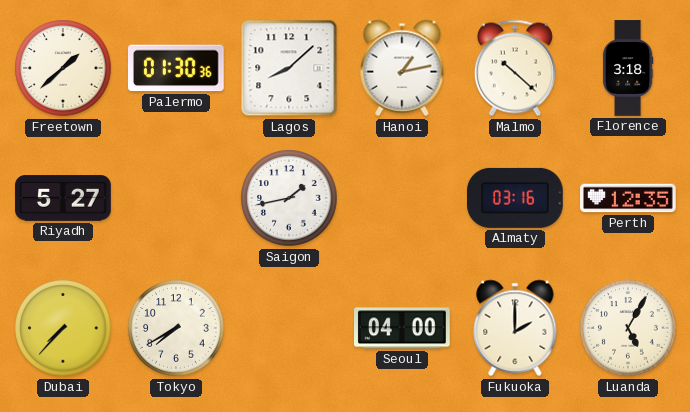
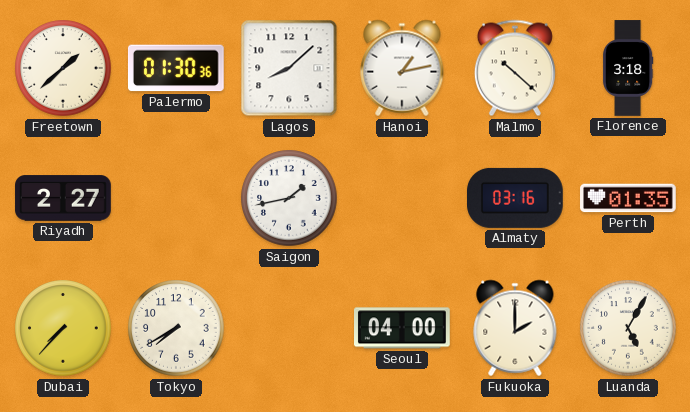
Riyadh: 5:27 -> 2:27 (63, 198)
Perth: 12:35 -> 01:35 (628, 198)
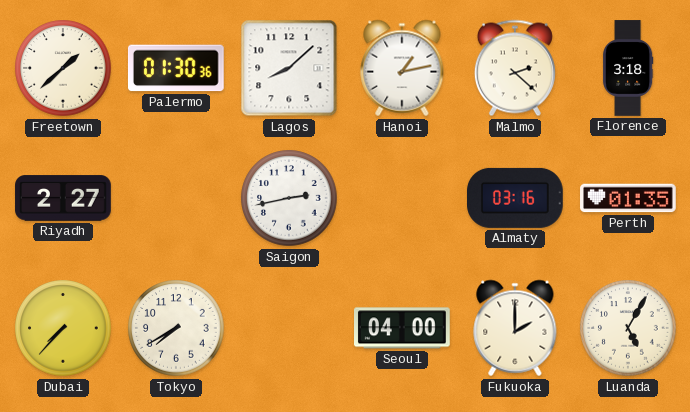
Malmo: 10:22 -> 2:22 (515, 68)
Saigon: 1:43 -> 2:43 (289, 198)
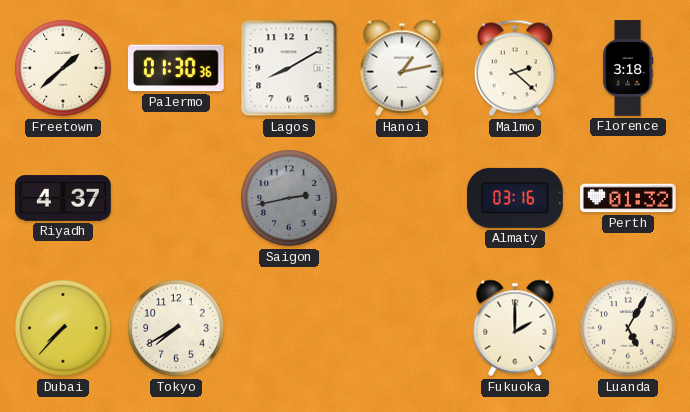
Lagos: 8:08 -> 8:10 (289, 68)
Riyadh: 2:27 -> 4:37 (63, 198)
Saigon dial: white -> grey (289, 198)
Perth: 01:35 -> 01:32 (628, 198)
Seoul: 04:00 -> none (403, 328)
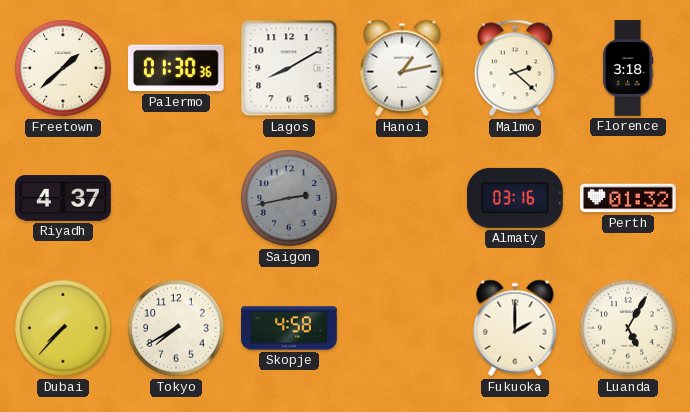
Skopje: none -> 4:58 (289, 328)
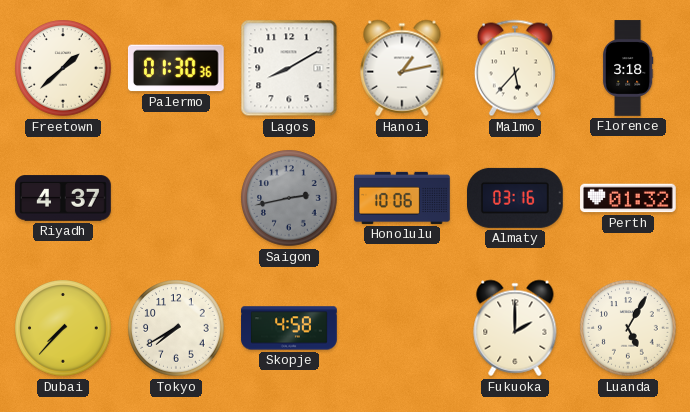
Malmo: 2:22 -> 5:37 (515, 68)
Honolulu: none -> 10:06 (402, 198)
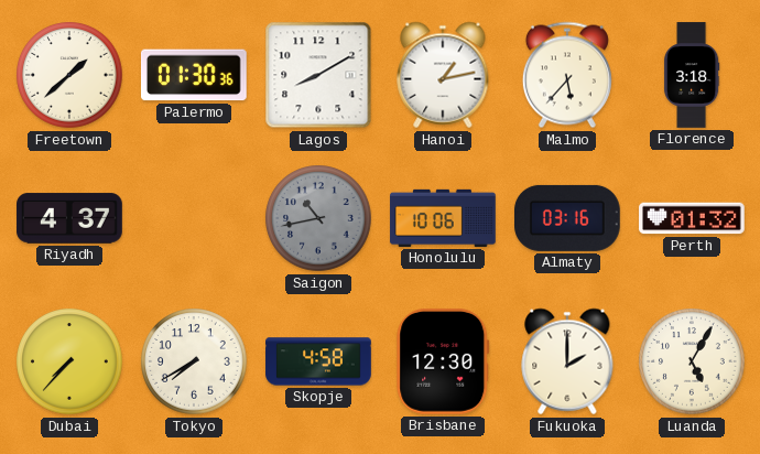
Saigon: 2:43 -> 10:43 (318, 218)
Brisbane: none -> 12:30 (443, 361)
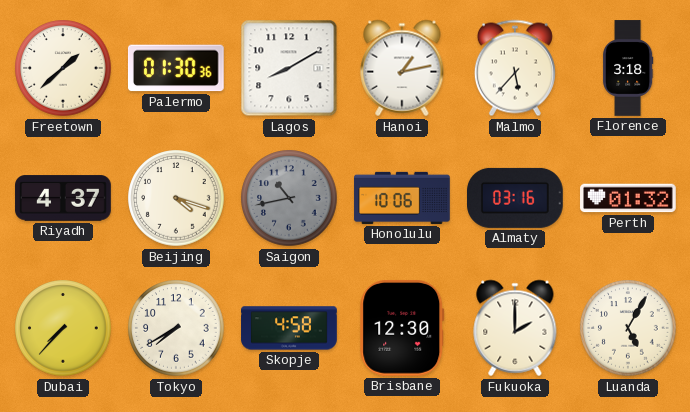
Beijing: none -> 4:18 (176, 198)
